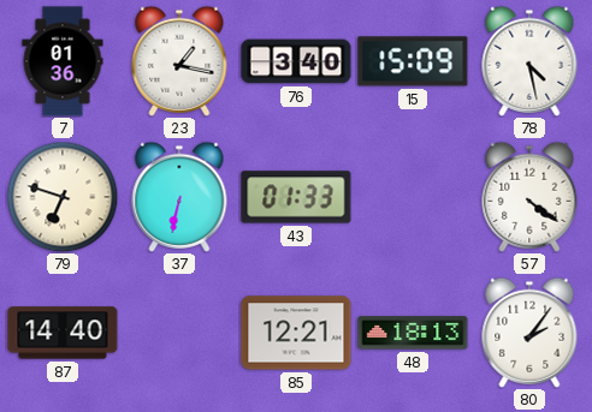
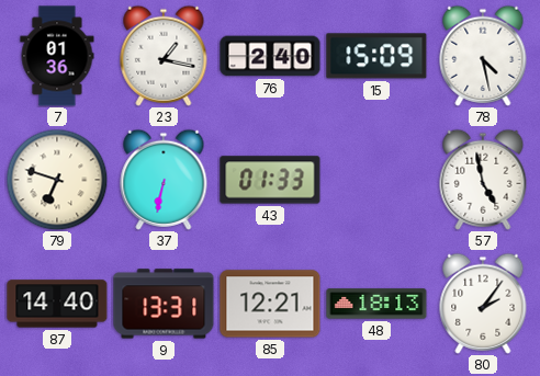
76: 3:40 -> 2:40 (270, 56)
57: 4:21 -> 4:58 (483, 180)
9: none -> 13:31 (164, 304)
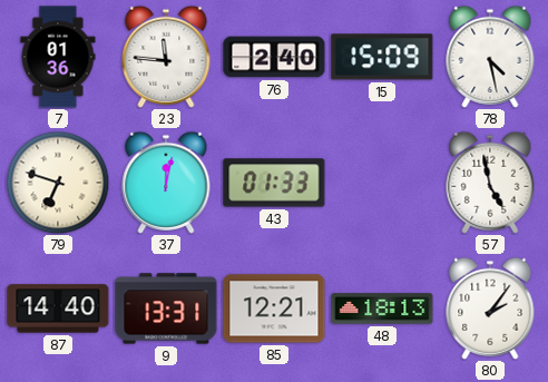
23: 1:17 -> 11:46 (166, 57)
37: 6:32 -> 12:02 (166, 183)
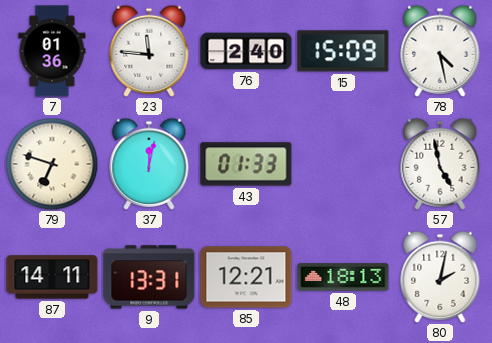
87: 14:40 -> 14:11 (52, 277)
80: 2:06 -> 2:02 (440, 277)
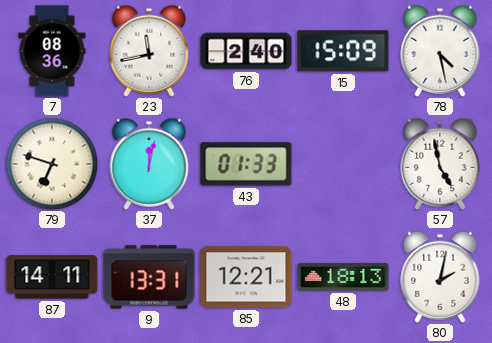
7: 01:36 -> 08:36 (52, 51)
23: 11:46 -> 11:43 (149, 51)
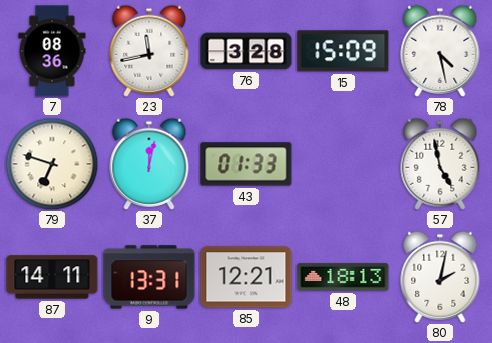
76: 2:40 -> 3:28 (246, 51)
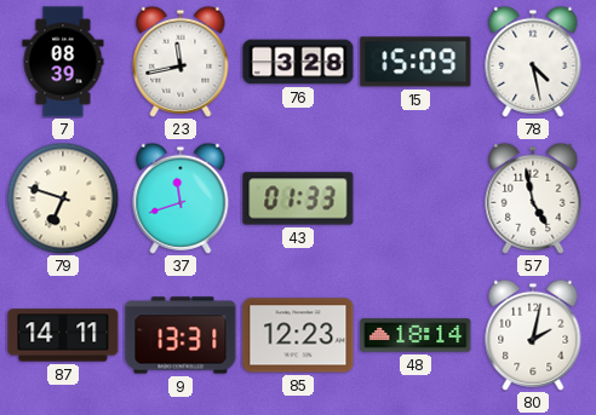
7: 08:36 -> 08:39 (63, 62)
37: 12:02 -> 11:42 (180, 198)
85: 12:21 -> 12:23 (298, 335)
48: 18:13 -> 18:14 (416, 335)
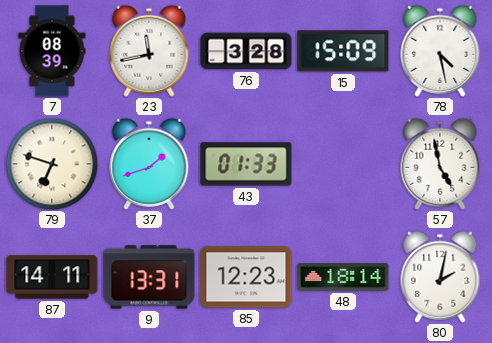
37: 11:42 -> 1:42 (149, 164)
